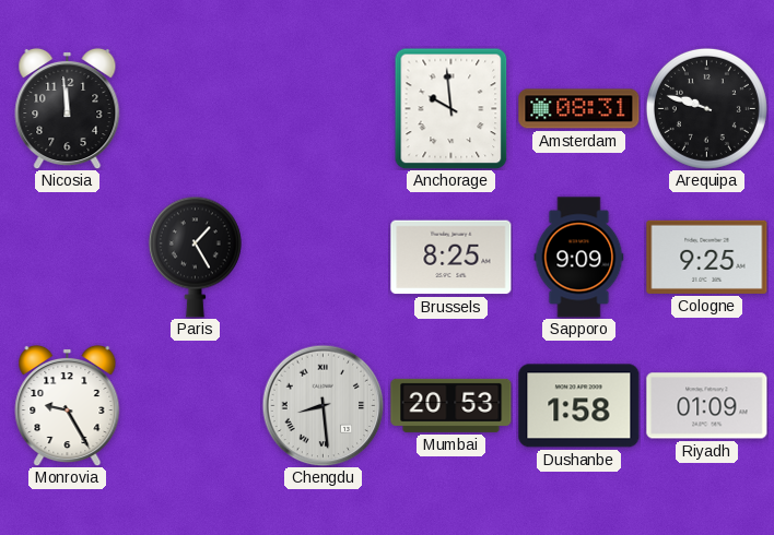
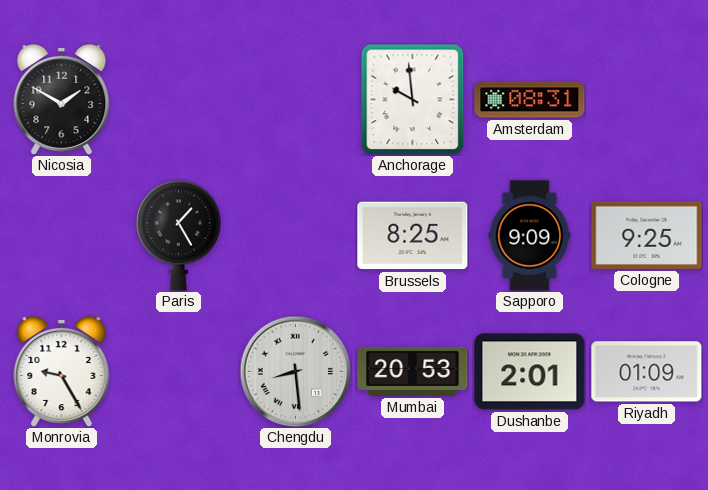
Nicosia: 11:59 -> 1:50 (62, 99)
Arequipa: 9:48 -> none (706, 108)
Dushanbe: 1:58 -> 2:01 (530, 372)
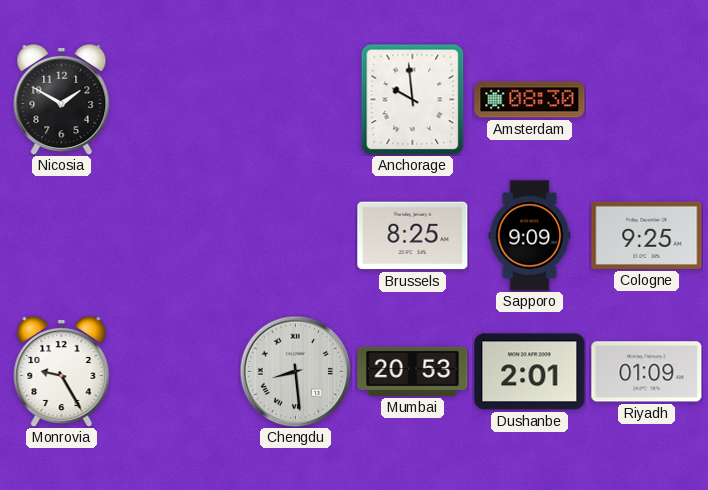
Amsterdam: 08:31 -> 08:30 (530, 100)
Paris: 1:25 -> none (178, 235)
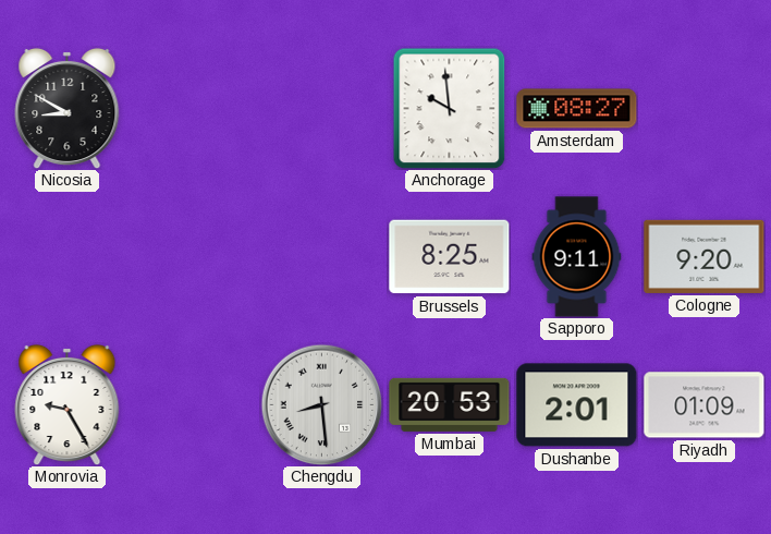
Nicosia: 1:50 -> 8:50 (68, 108)
Amsterdam: 08:30 -> 08:27 (577, 109)
Sapporo: 9:09 -> 9:11 (577, 257)
Cologne: 9:25 -> 9:20 (705, 256)
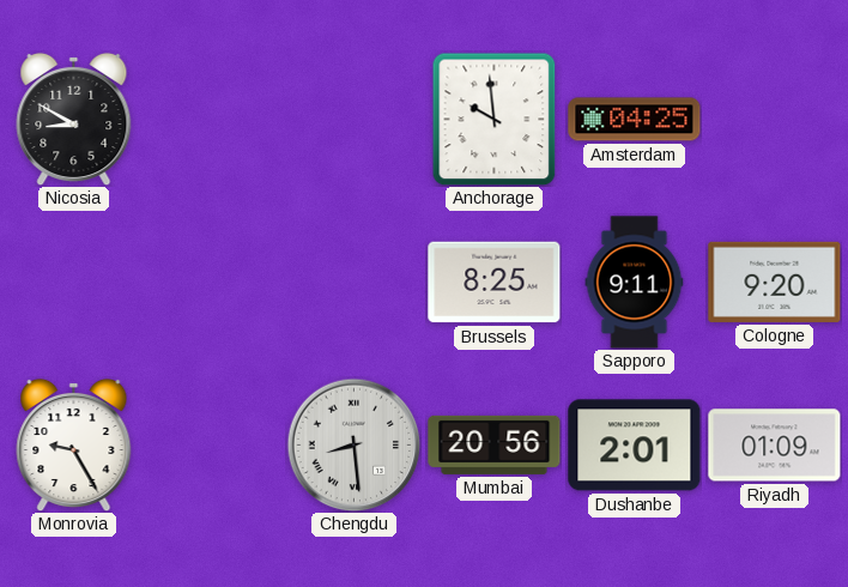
Amsterdam: 08:27 -> 04:25 (635, 120)
Mumbai: 20:53 -> 20:56 (495, 444)
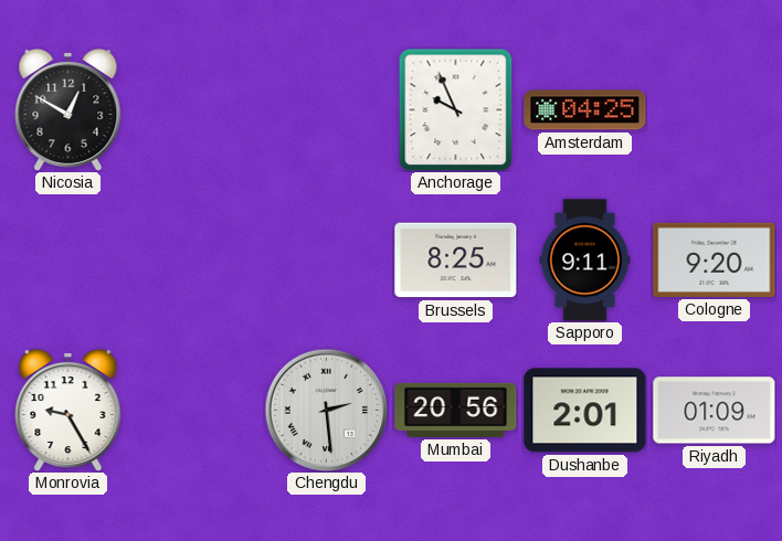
Nicosia: 8:50 -> 12:50 (68, 109)
Anchorage: 9:59 -> 9:56 (456, 109)
Chengdu: 8:29 -> 2:29 (326, 410)
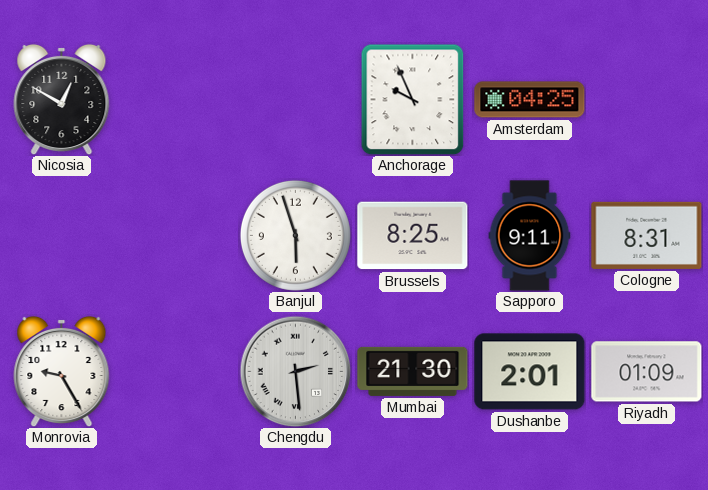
Banjul: none -> 5:57 (295, 235)
Cologne: 9:20 -> 8:31 (647, 235)
Mumbai: 20:56 -> 21:30 (413, 371)
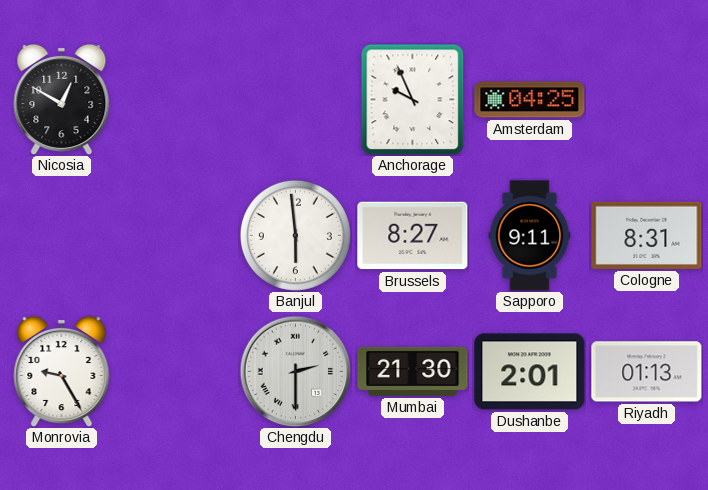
Banjul: 5:57 -> 5:59 (295, 235)
Brussels: 8:25 -> 8:27 (413, 236)
Chengdu: 2:29 -> 2:30 (295, 371)
Riyadh: 01:09 -> 01:13 (647, 372)
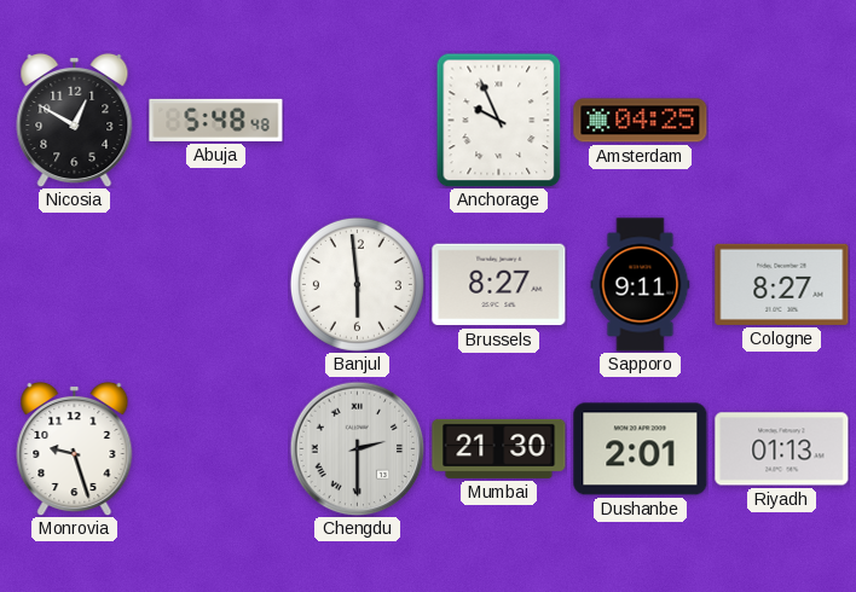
Abuja: none -> 5:48 (216, 120)
Cologne: 8:31 -> 8:27 (782, 284)
Monrovia: 9:25 -> 9:27 (75, 448)
